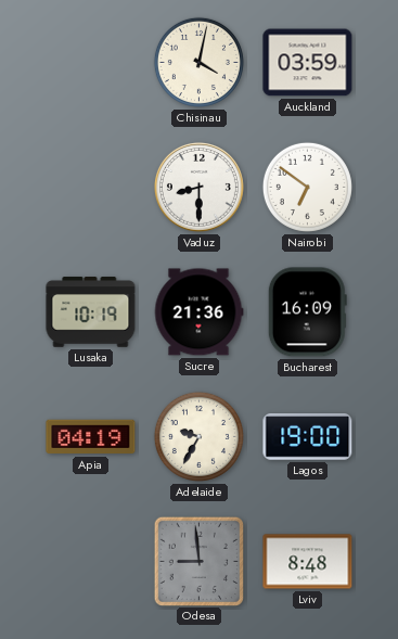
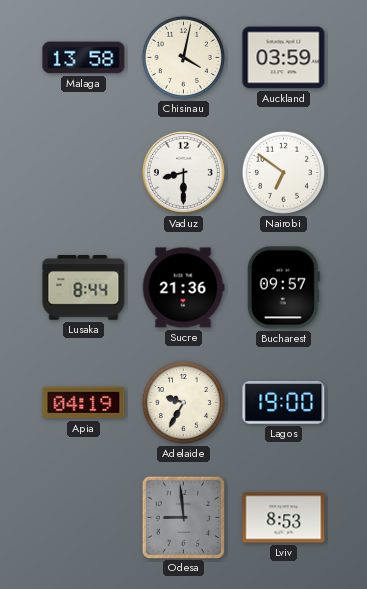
Malaga: none -> 13:58 (84, 58)
Lusaka: 10:19 -> 8:44 (84, 288)
Bucharest: 16:09 -> 09:57 (283, 288)
Lviv: 8:48 -> 8:53 (284, 518)
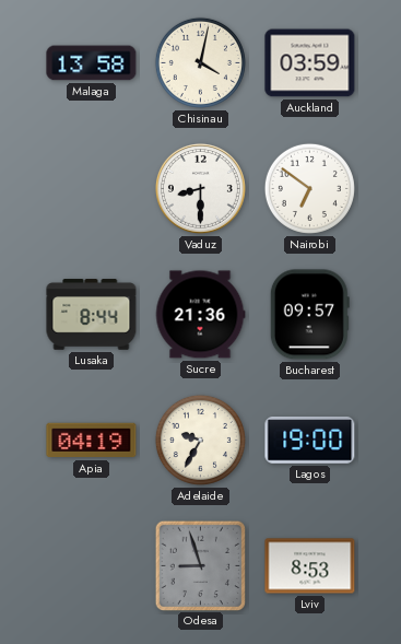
Odesa: 8:59 -> 8:57 (200, 565)
